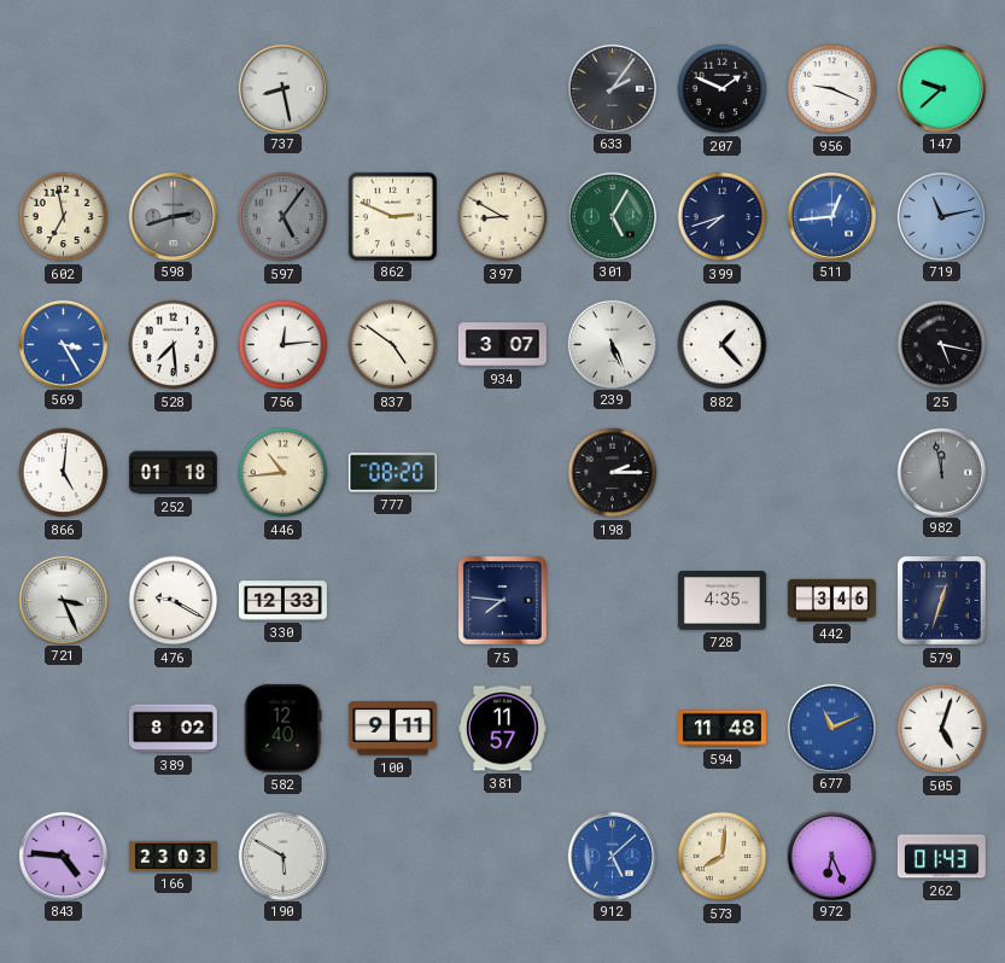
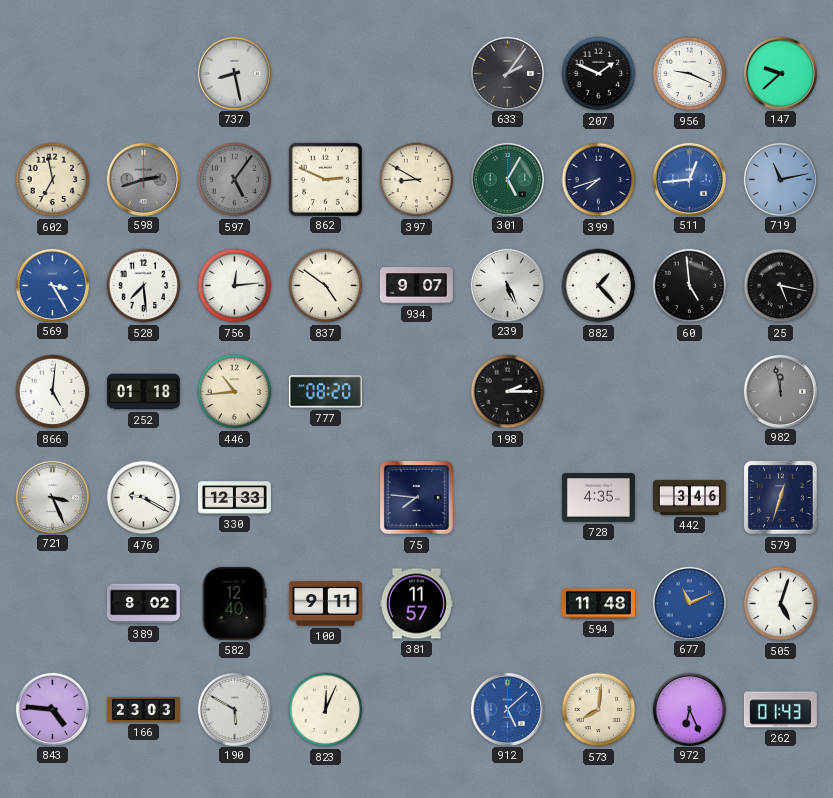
934: 3:07 -> 9:07 (416, 286)
60: none -> 4:59 (690, 286)
823: none -> 12:04 (326, 710)
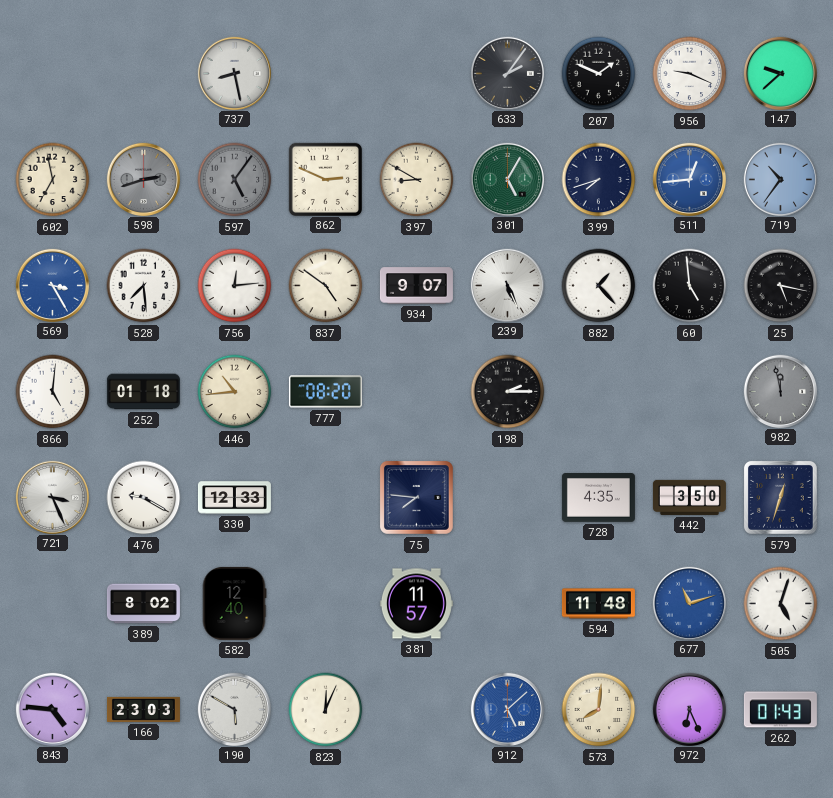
719: 11:13 -> 10:36 (780, 179)
442: 3:46 -> 3:50 (689, 497)
100: 9:11 -> none (325, 604)
677: 11:11 -> 11:12 (689, 603)
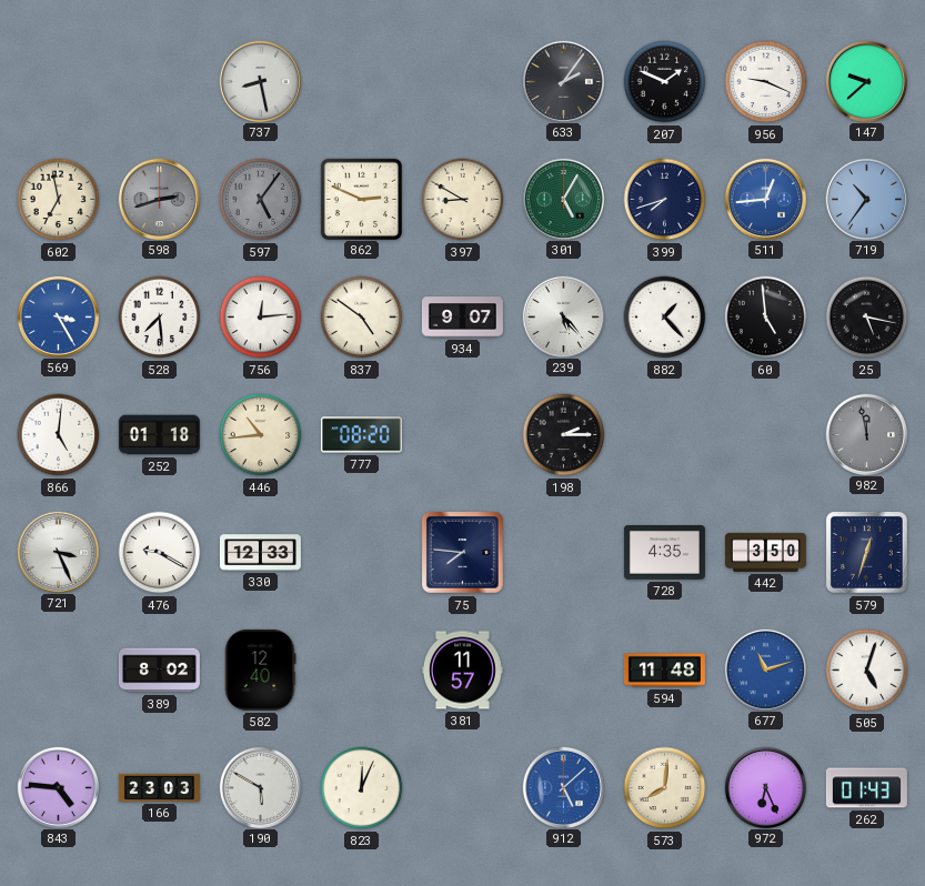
239: 5:26 -> 5:23 (563, 316)
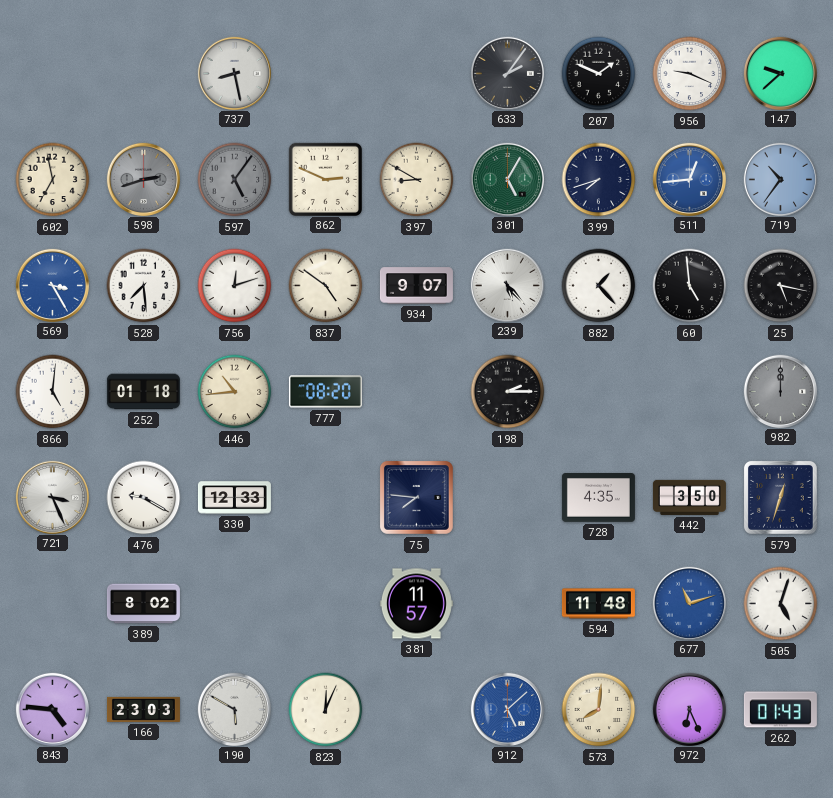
756: 12:14 -> 12:12 (235, 286)
982: 11:58 -> 12:00 (780, 391)
582: 12:40 -> none (260, 669)
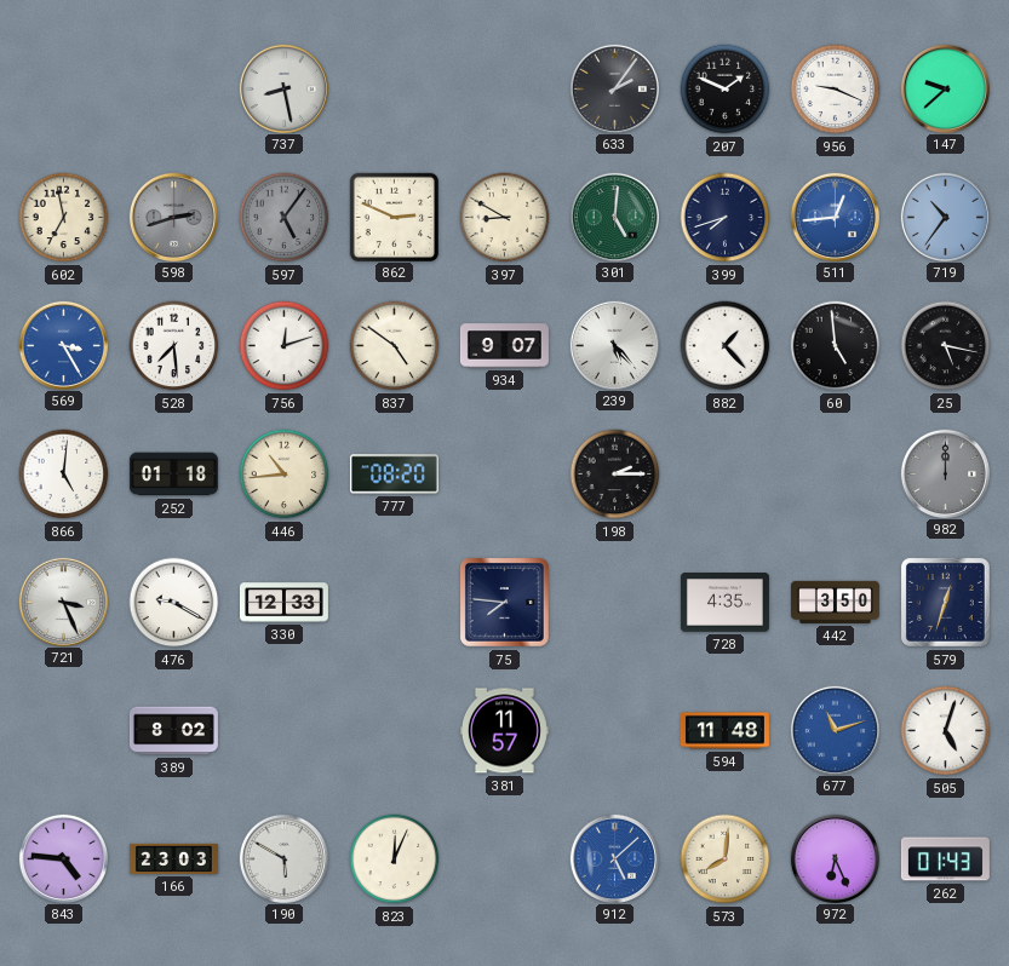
301: 5:05 -> 5:01 (614, 217)
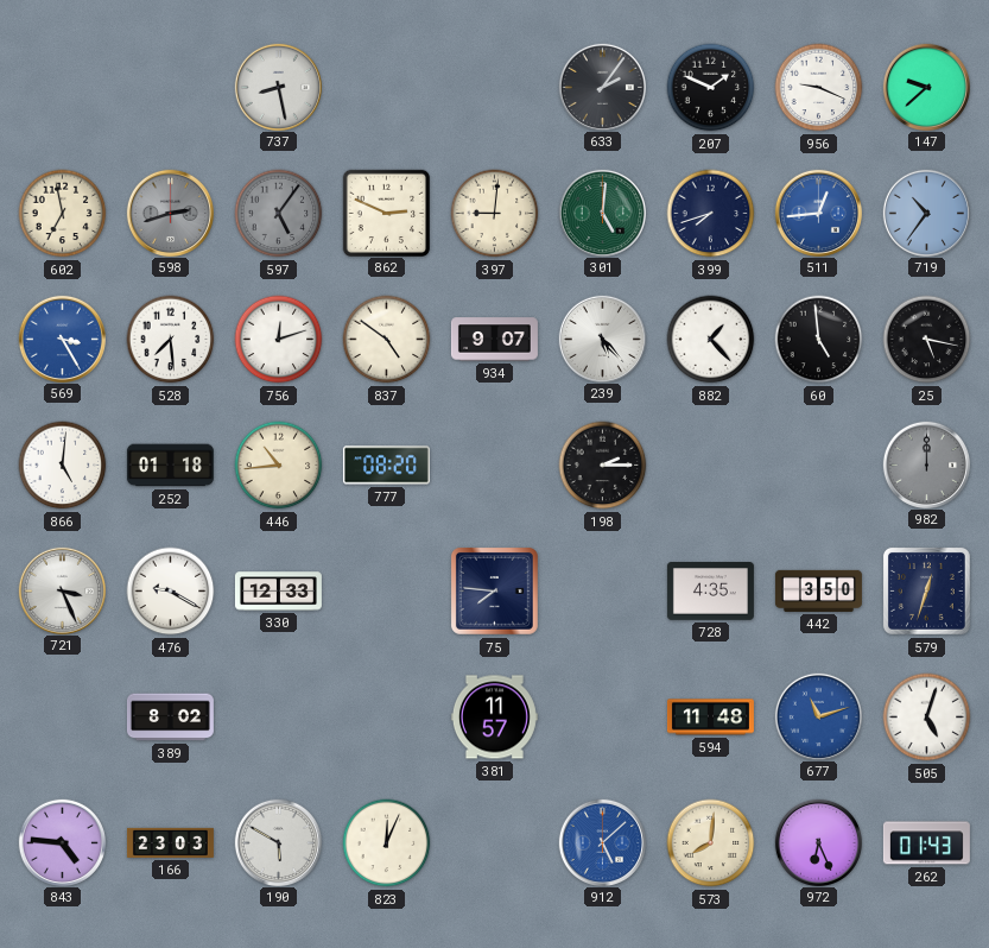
397: 8:50 -> 9:01 (495, 214)
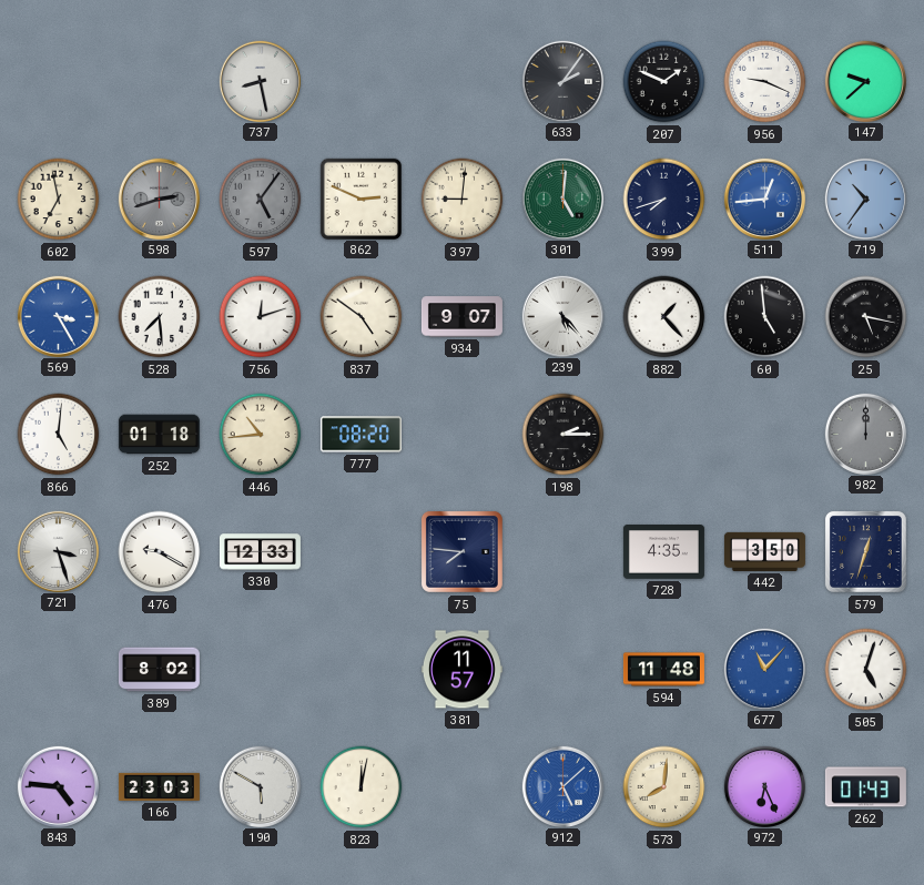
721: 3:26 -> 3:27 (58, 551)
677: 11:12 -> 11:07 (764, 669)
823: 12:04 -> 12:02 (362, 787)
